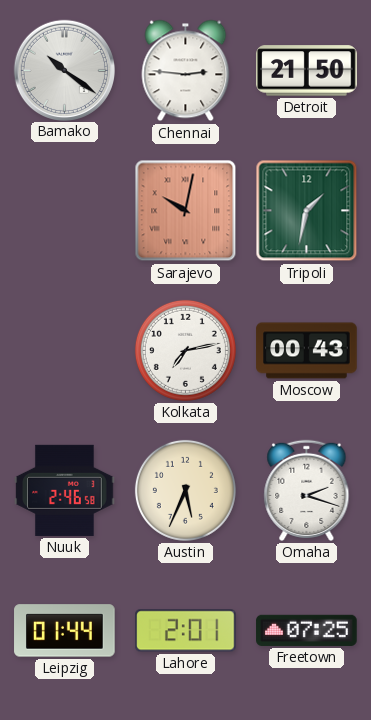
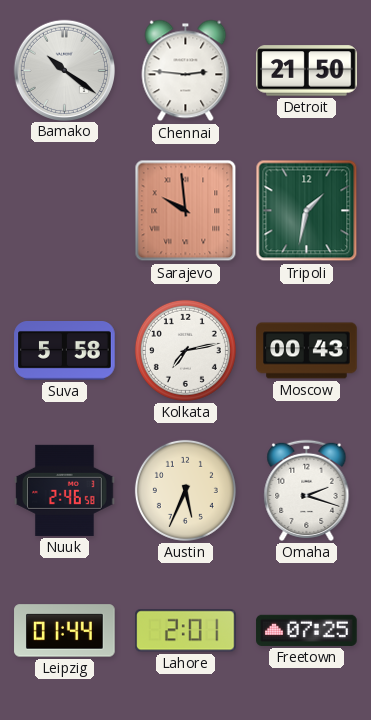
Sarajevo: 10:02 -> 9:59 (186, 211)
Suva: none -> 5:58 (65, 351)
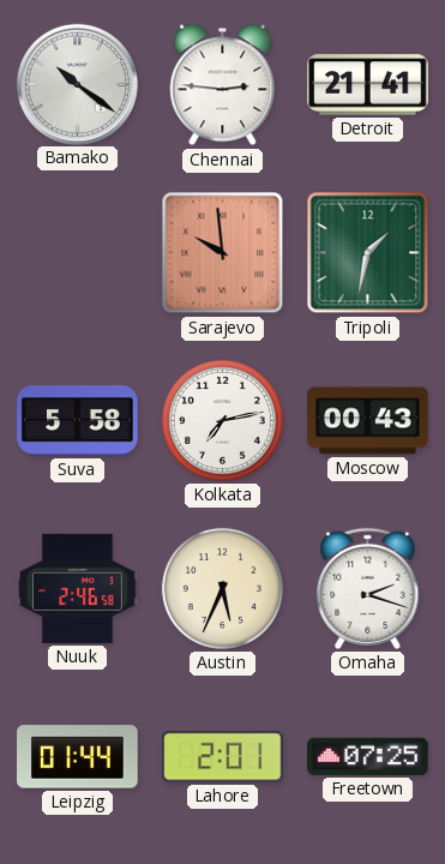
Detroit: 21:50 -> 21:41 (368, 85)
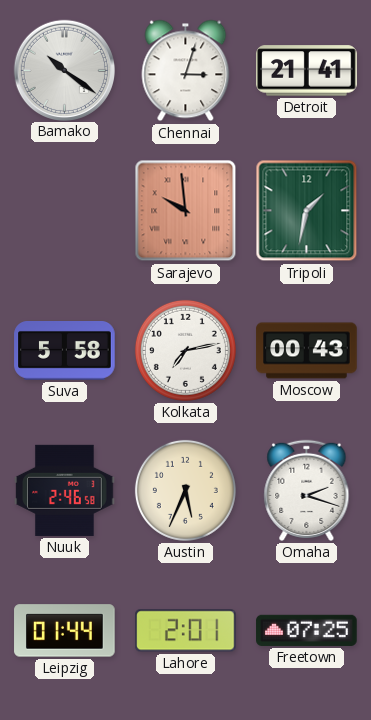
Chennai: 2:46 -> 3:03 (186, 71)
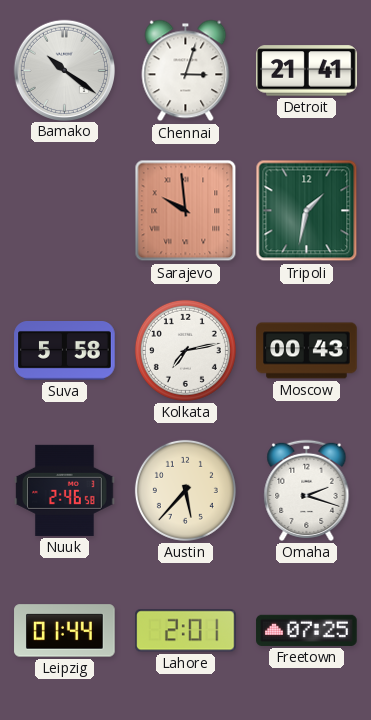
Austin: 5:34 -> 5:37 (185, 490)
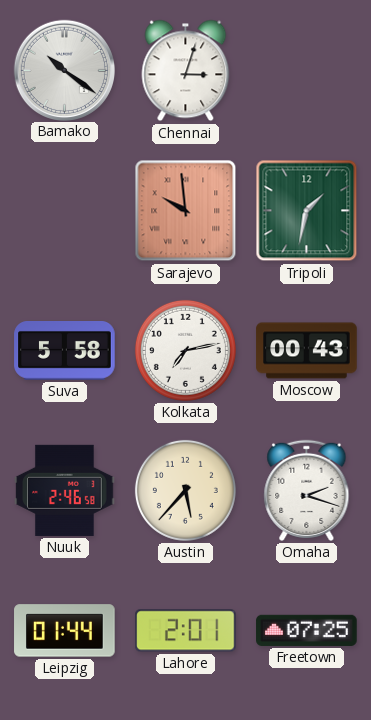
Detroit: 21:41 -> none (307, 71)
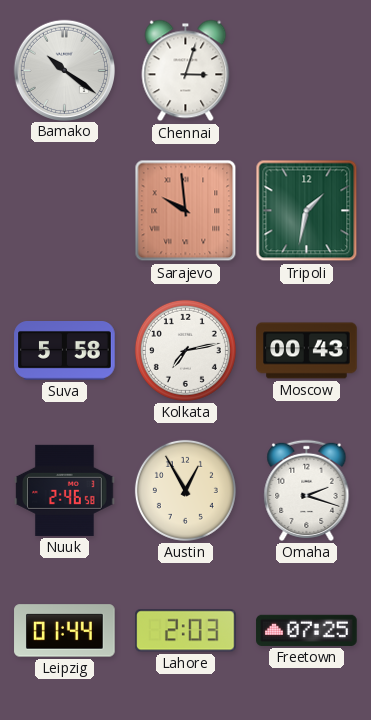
Austin: 5:37 -> 12:55 (185, 490)
Lahore: 2:01 -> 2:03 (186, 631)
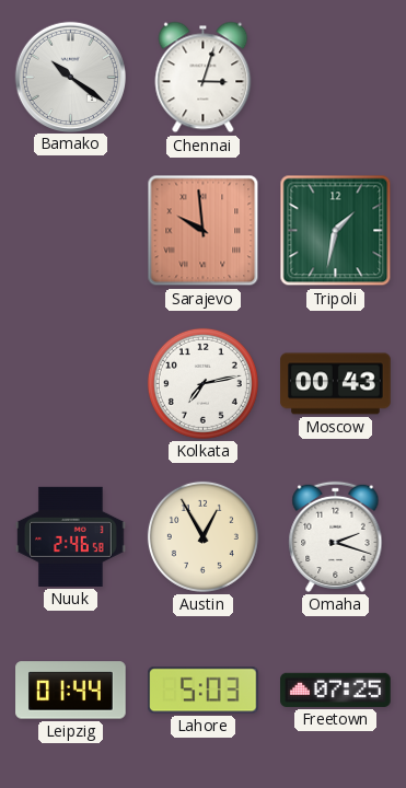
Suva: 5:58 -> none (65, 351)
Lahore: 2:03 -> 5:03 (204, 691)
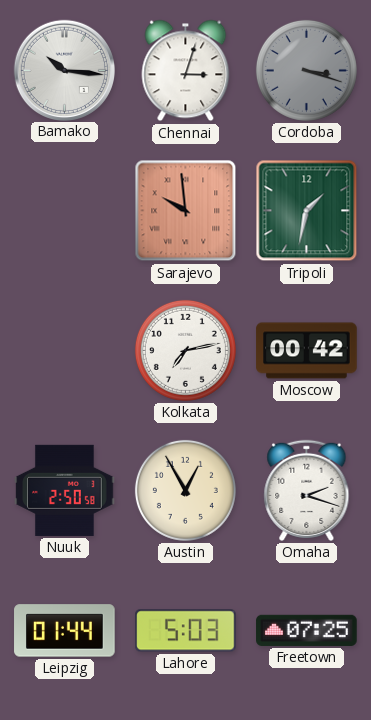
Bamako: 10:21 -> 10:16 (64, 70)
Cordoba: none -> 3:18 (306, 70)
Moscow: 00:43 -> 00:42 (307, 351)
Nuuk: 2:46 -> 2:50 (65, 490)
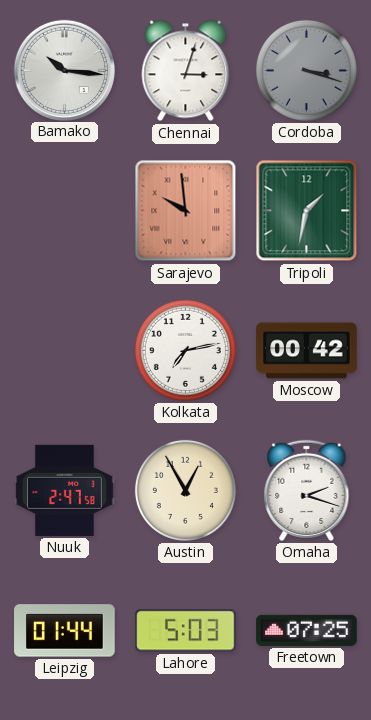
Nuuk: 2:50 -> 2:47 (65, 490)
